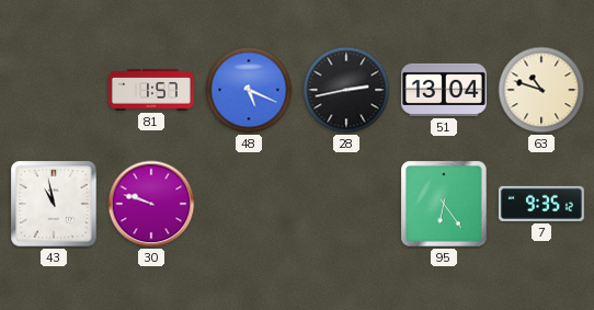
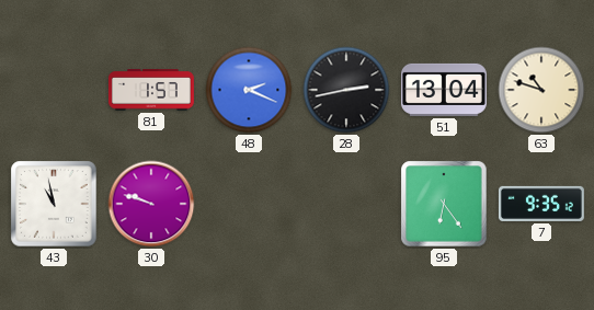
48: 5:19 -> 2:19 (249, 90)
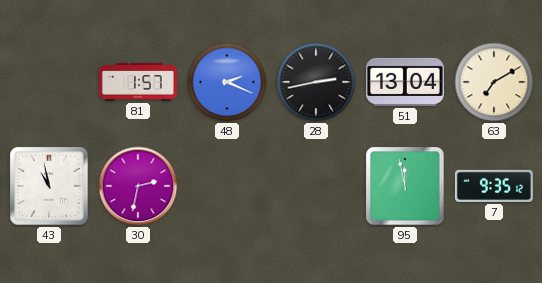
63: 10:48 -> 7:10 (494, 82)
30: 9:48 -> 2:32 (138, 186)
95: 6:24 -> 11:58 (405, 186)
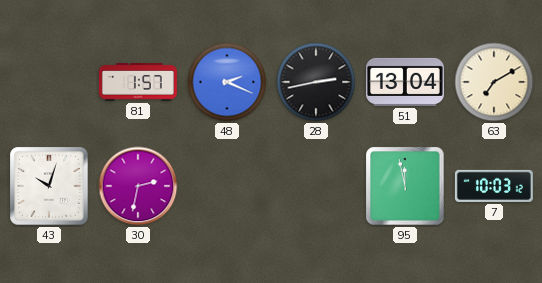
43: 10:58 -> 10:03 (49, 186)
7: 9:35 -> 10:03 (494, 186)
